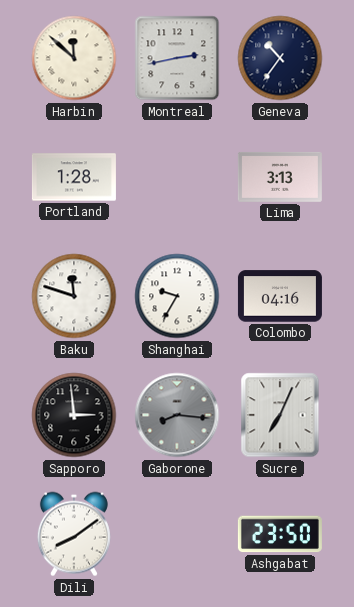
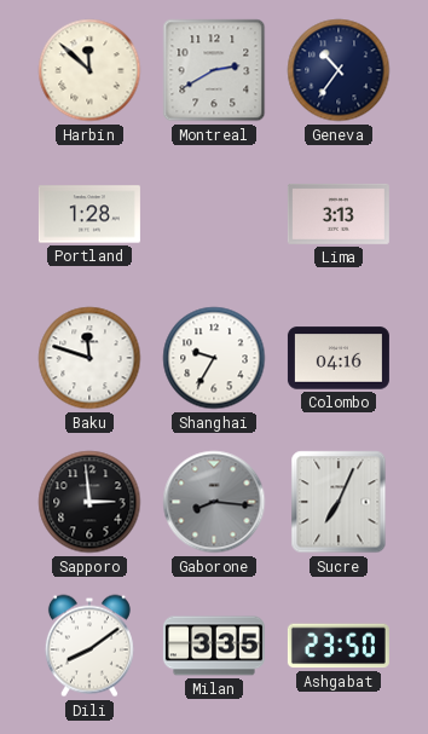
Montreal: 2:43 -> 2:40 (214, 70)
Milan: none -> 3:35 (214, 646)
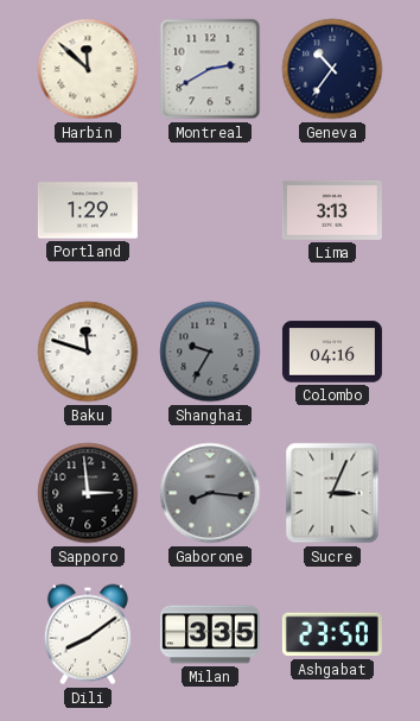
Portland: 1:28 -> 1:29 (88, 210)
Shanghai dial: white -> grey (210, 352)
Sucre: 7:04 -> 3:04 (332, 493)
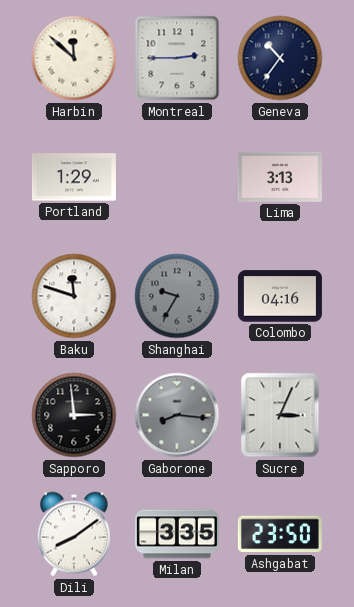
Montreal: 2:40 -> 2:45 (177, 58)
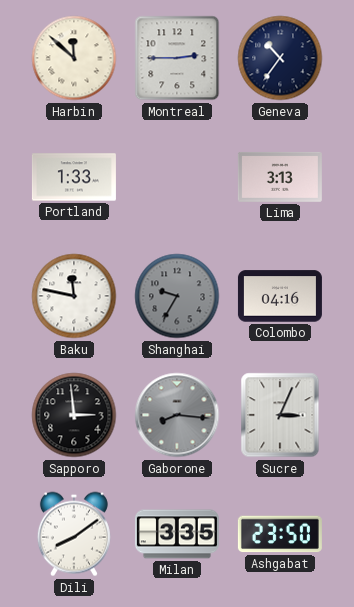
Portland: 1:29 -> 1:33 (74, 177)
Baku: 11:48 -> 11:47 (74, 296)
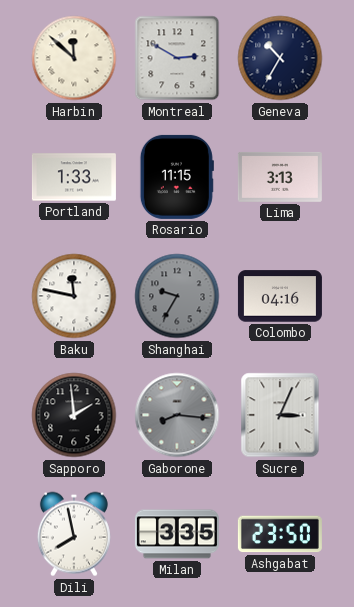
Montreal: 2:45 -> 2:50 (177, 58)
Geneva: 10:36 -> 10:35 (280, 58)
Rosario: none -> 11:15 (177, 177)
Sapporo: 2:59 -> 1:59 (74, 415)
Dili: 8:09 -> 7:58 (74, 534)
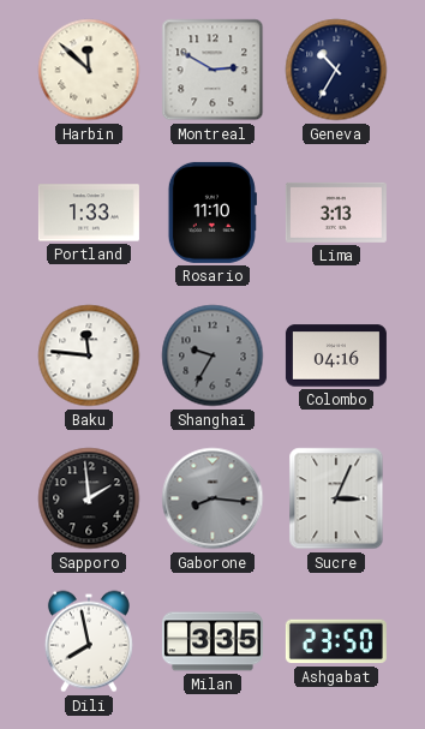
Rosario: 11:15 -> 11:10 (212, 213)
Baku: 11:47 -> 11:46 (89, 355)
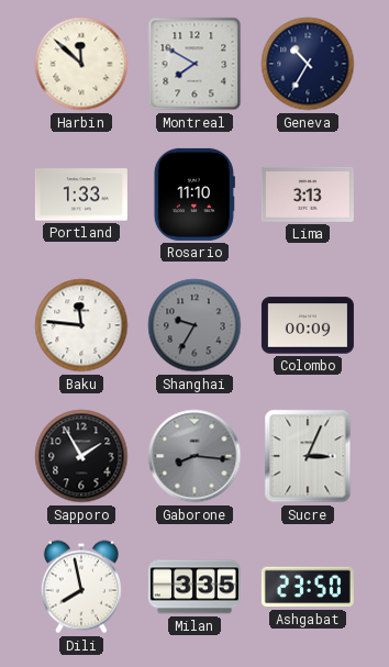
Montreal: 2:50 -> 7:50 (194, 64)
Colombo: 04:16 -> 00:09 (308, 325)
Sapporo: 1:59 -> 1:55 (81, 456)
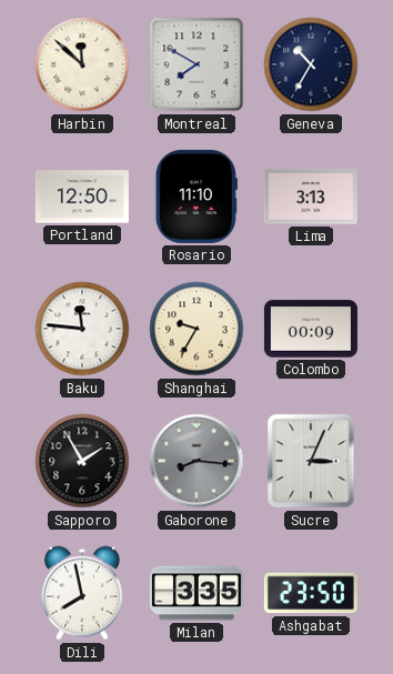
Portland: 1:33 -> 12:50 (82, 197)
Shanghai dial: grey -> cream (196, 329)
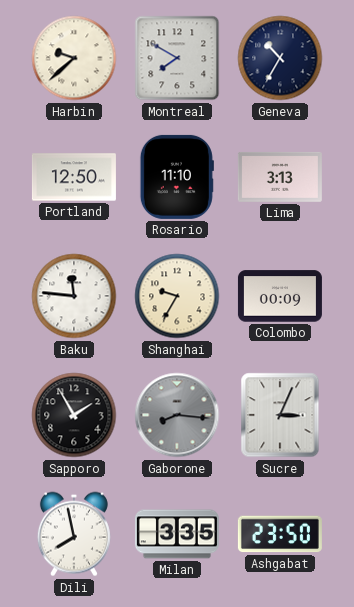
Harbin: 11:52 -> 9:38 (74, 58)
